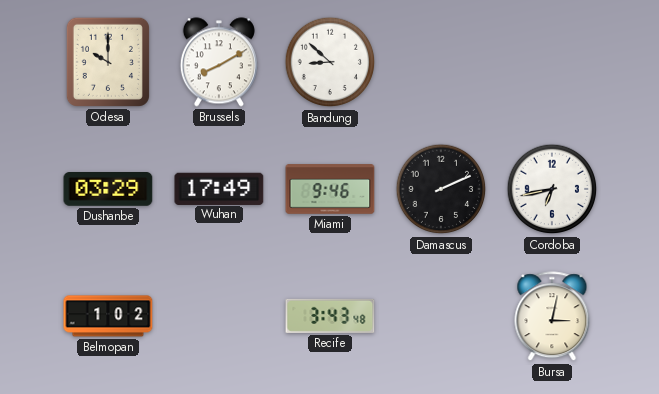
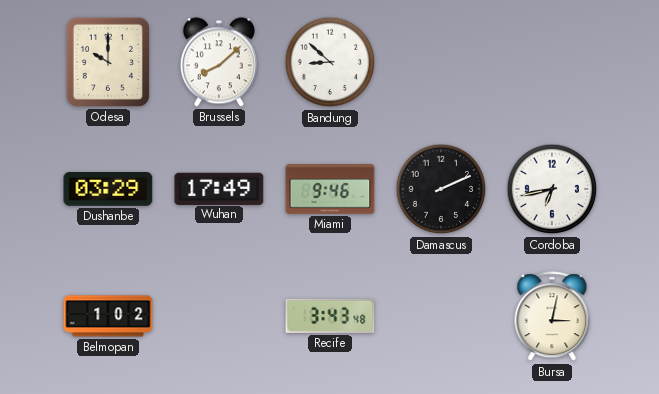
Brussels: 8:10 -> 8:08 (219, 62)
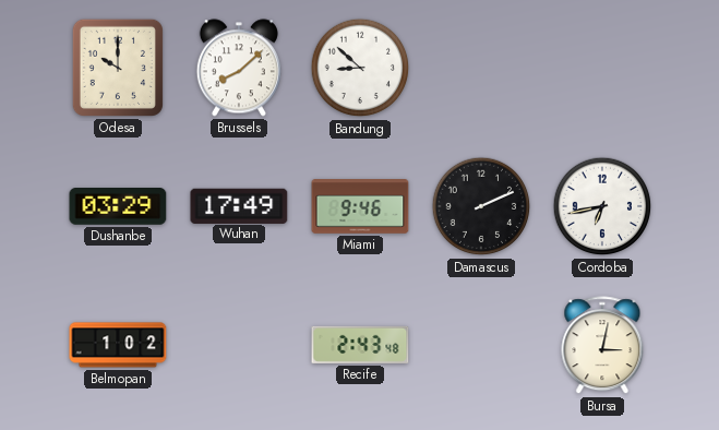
Recife: 3:43 -> 2:43 (360, 345)
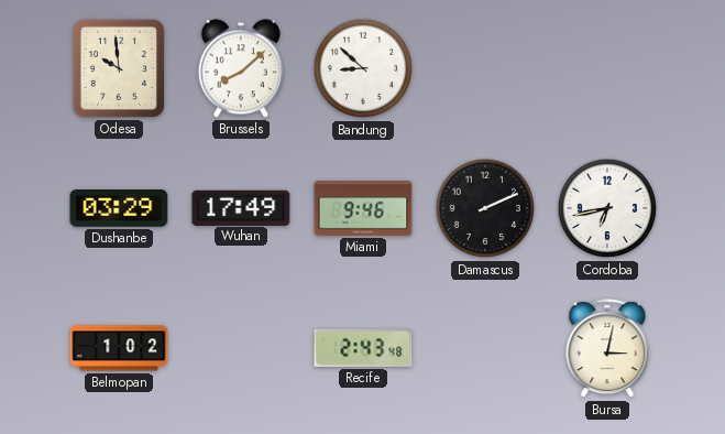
Odesa: 10:00 -> 9:59 (119, 68)
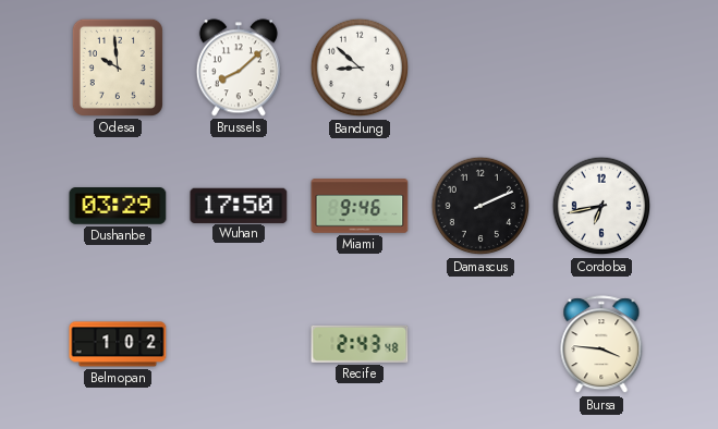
Wuhan: 17:49 -> 17:50 (239, 205)
Bursa: 3:02 -> 3:46 (601, 345)
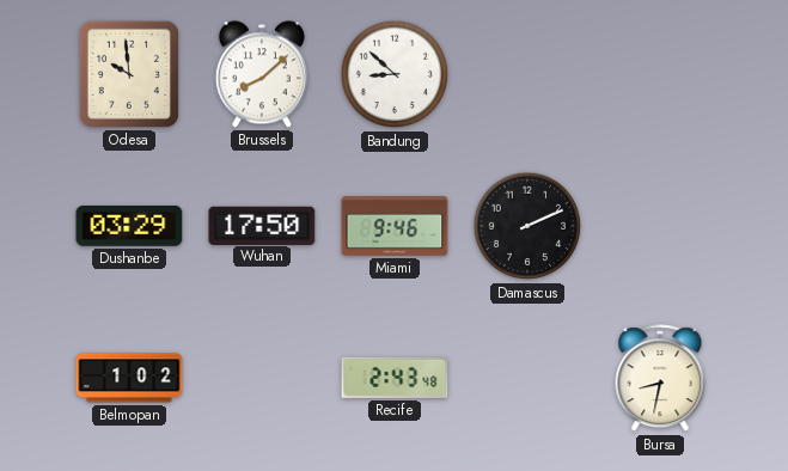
Cordoba: 6:43 -> none (601, 206)
Bursa: 3:46 -> 8:32 (660, 379)
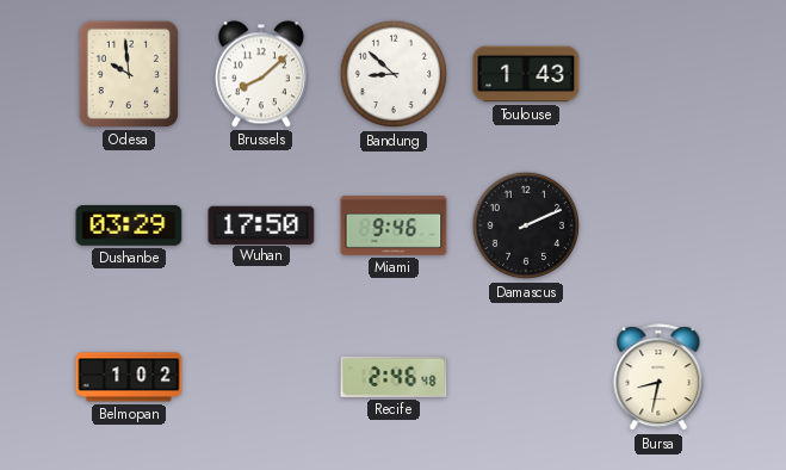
Toulouse: none -> 1:43 (526, 74)
Recife: 2:43 -> 2:46 (394, 377)
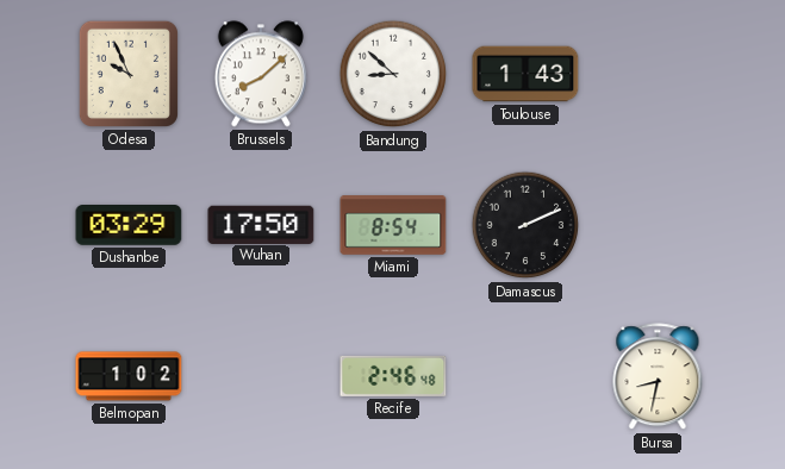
Odesa: 9:59 -> 9:56 (129, 74)
Miami: 9:46 -> 8:54 (393, 225)
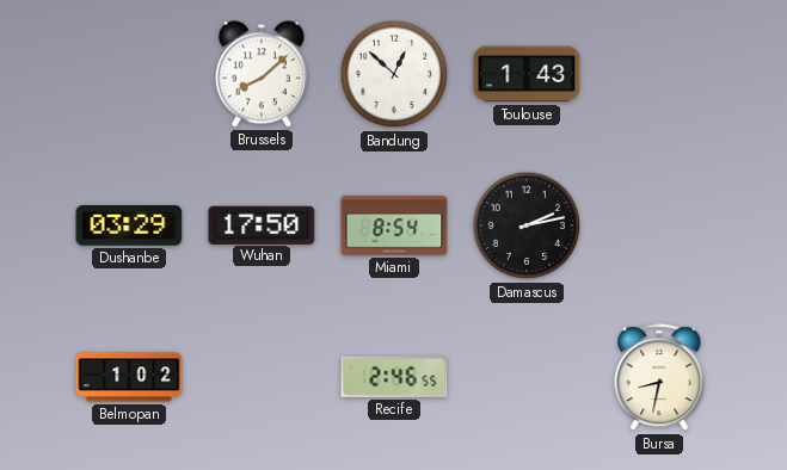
Odesa: 9:56 -> none (129, 74)
Bandung: 8:52 -> 12:52 (394, 74)
Damascus: 2:11 -> 2:13 (527, 225)
Recife: 2:46:48 -> 2:46:55 (394, 377)
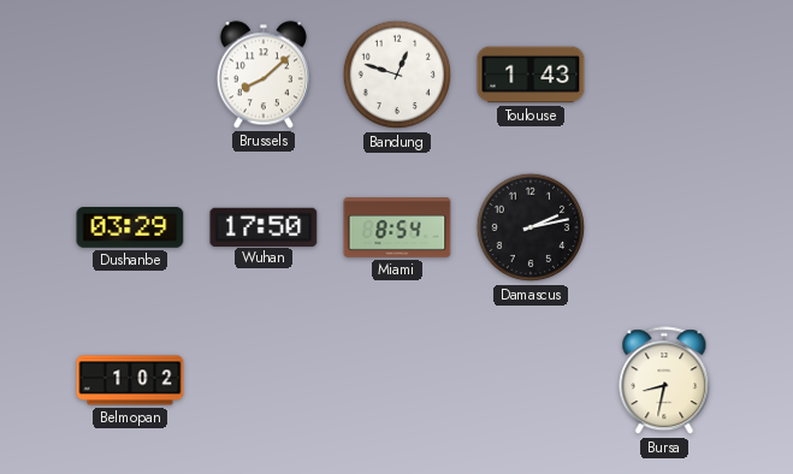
Bandung: 12:52 -> 12:48 (397, 75)
Recife: 2:46 -> none (394, 377)
